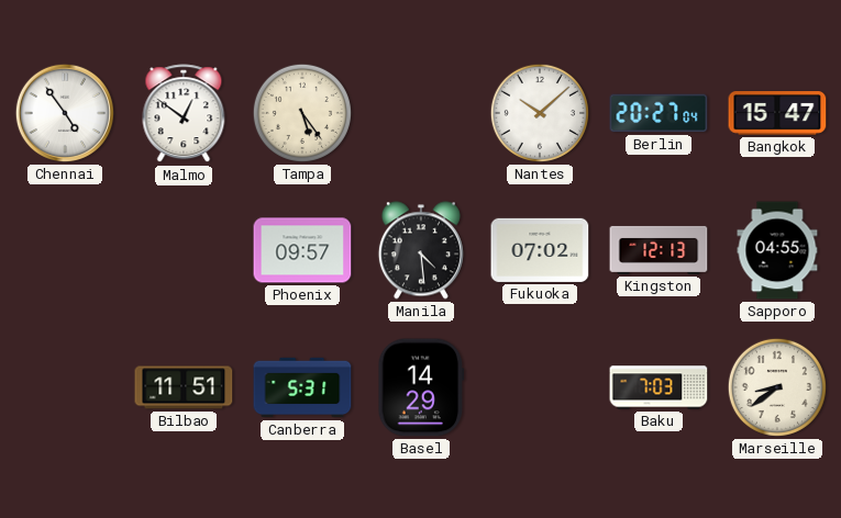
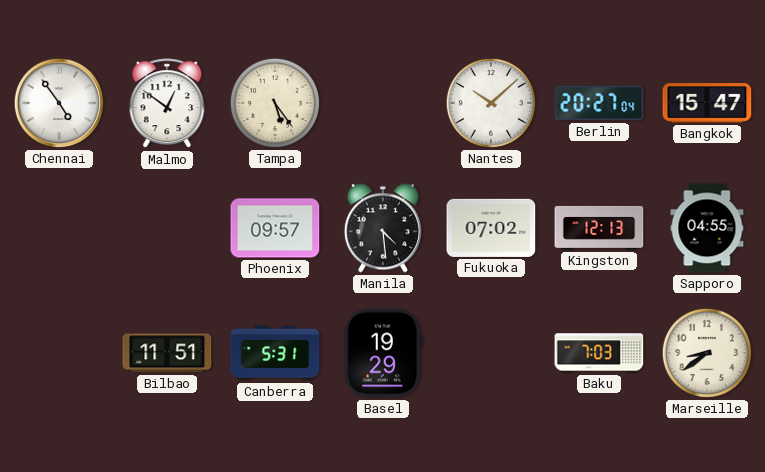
Basel: 14:29 -> 19:29 (383, 353)
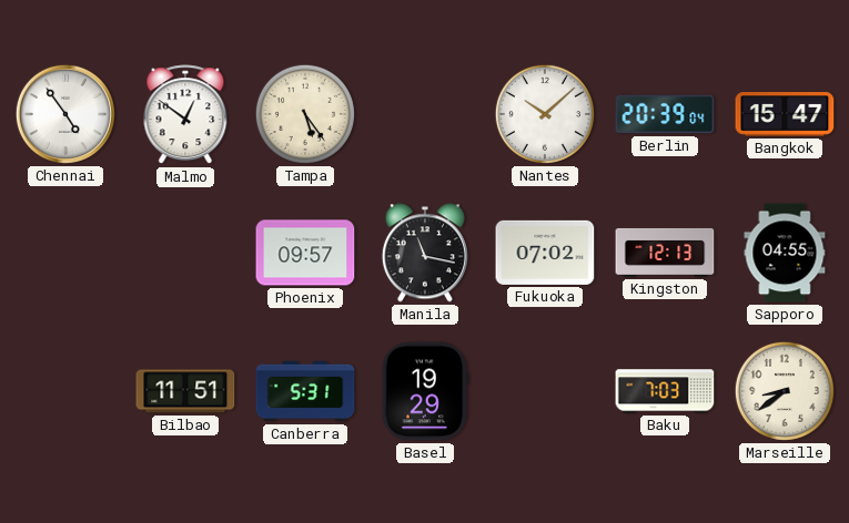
Berlin: 20:27 -> 20:39 (665, 114)
Manila: 4:29 -> 11:17 (425, 253)
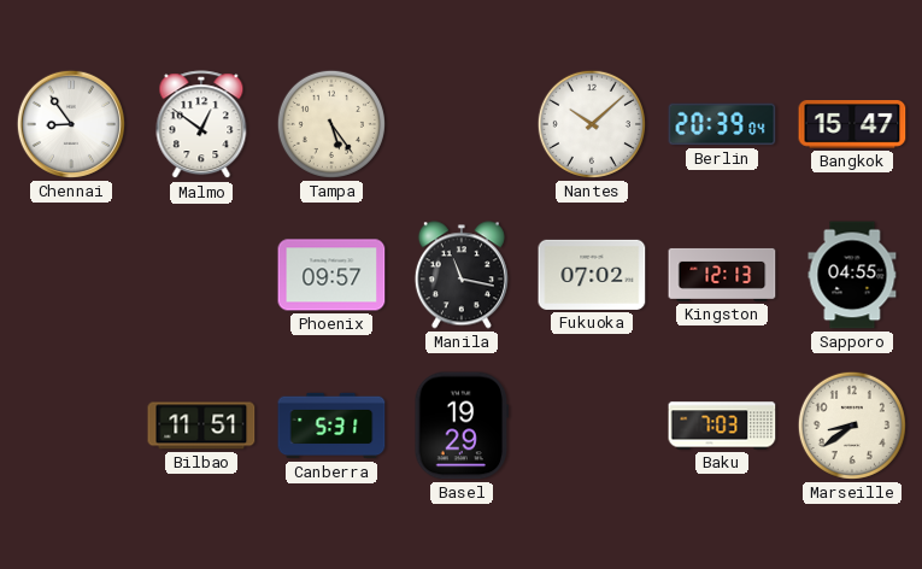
Chennai: 4:54 -> 8:54 (71, 124)
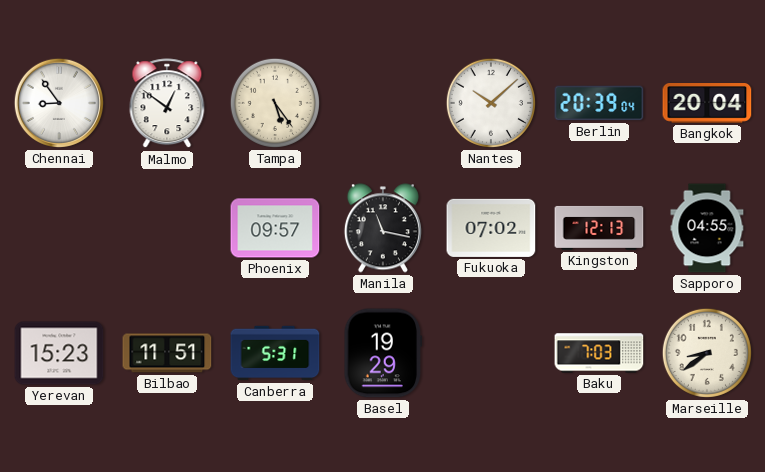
Bangkok: 15:47 -> 20:04 (707, 104)
Yerevan: none -> 15:23 (59, 353)
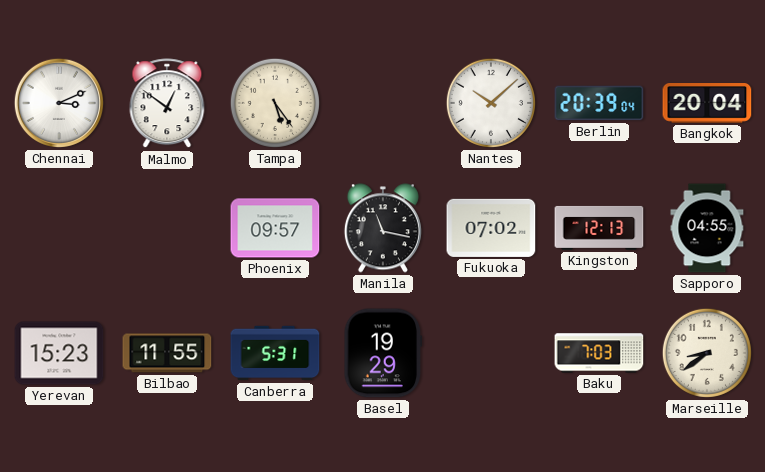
Chennai: 8:54 -> 3:11 (59, 103)
Bilbao: 11:51 -> 11:55 (167, 353)
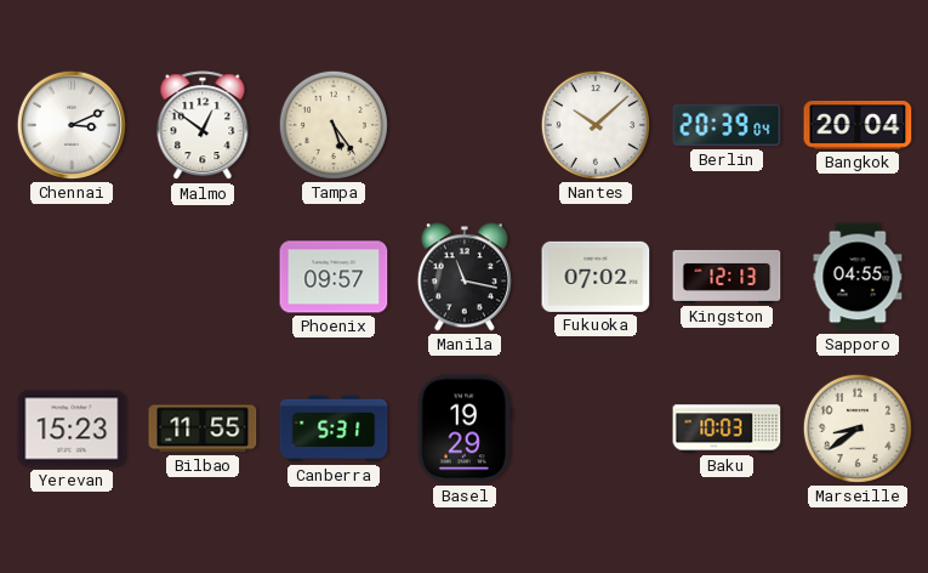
Baku: 7:03 -> 10:03 (727, 429)
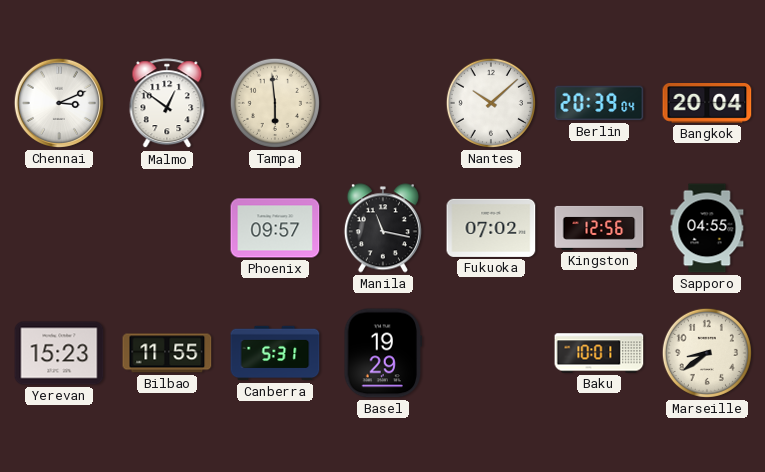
Tampa: 5:24 -> 5:59 (275, 103)
Kingston: 12:13 -> 12:56 (599, 228)
Baku: 10:03 -> 10:01 (599, 353)
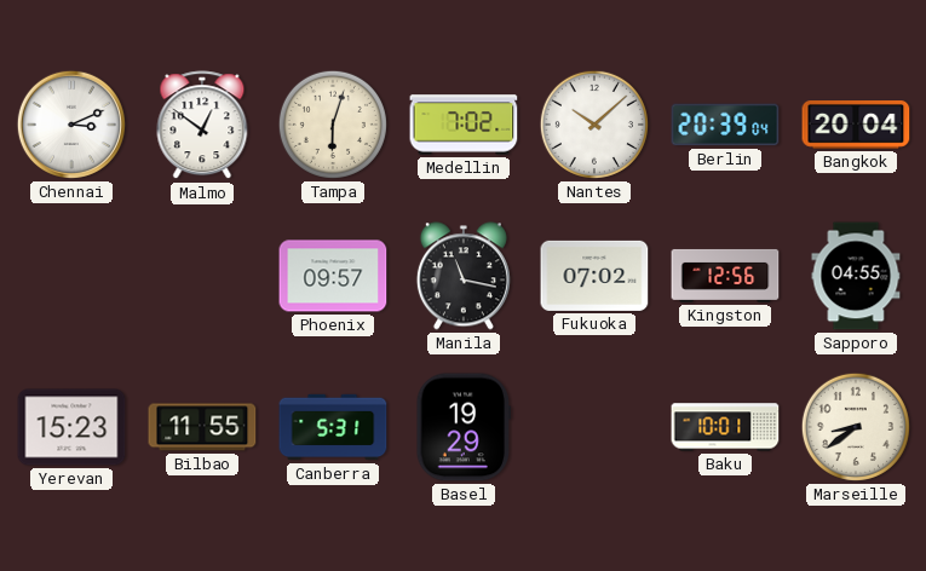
Tampa: 5:59 -> 6:03 (333, 125)
Medellin: none -> 7:02 (464, 125)
